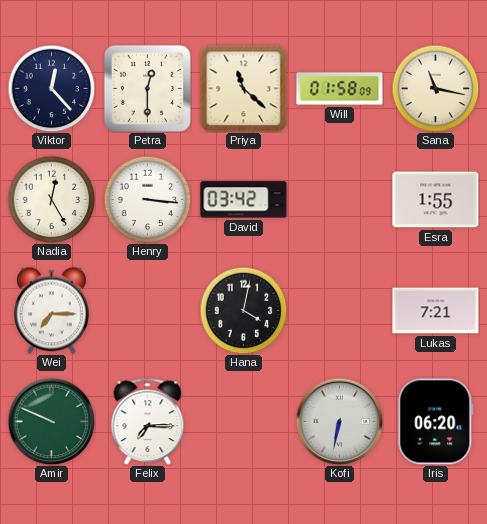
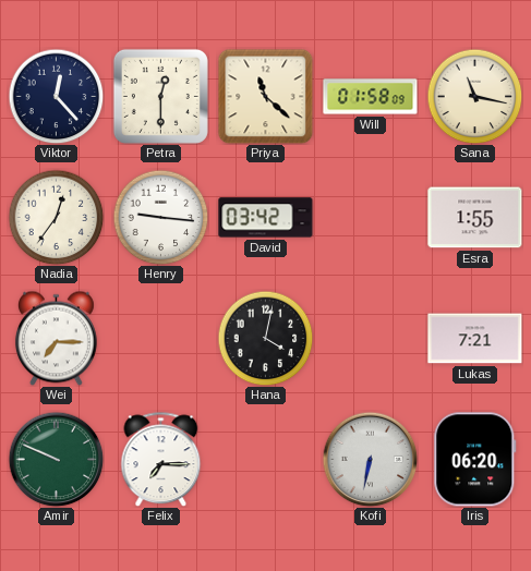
Nadia: 12:25 -> 12:36 (56, 217)
Henry: 3:16 -> 9:16 (160, 217)
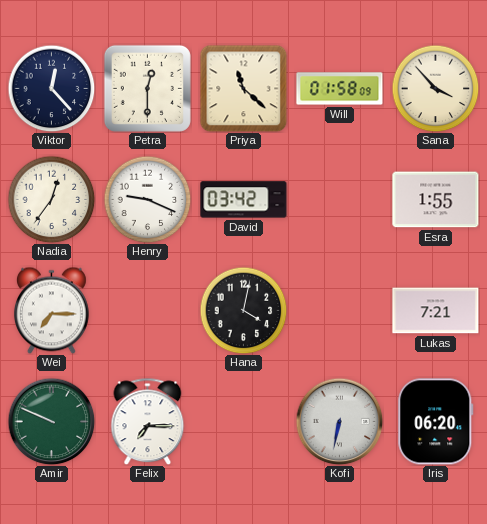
Sana: 11:17 -> 3:53 (435, 88)
Henry: 9:16 -> 9:19 (147, 199)
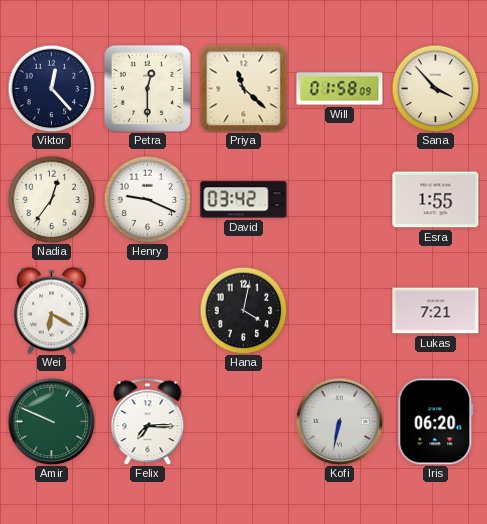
Wei: 7:15 -> 6:20 (51, 310)
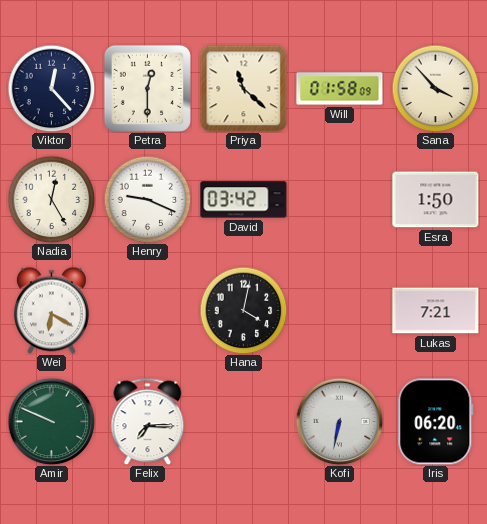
Nadia: 12:36 -> 12:25 (51, 199)
Esra: 1:55 -> 1:50 (436, 200)
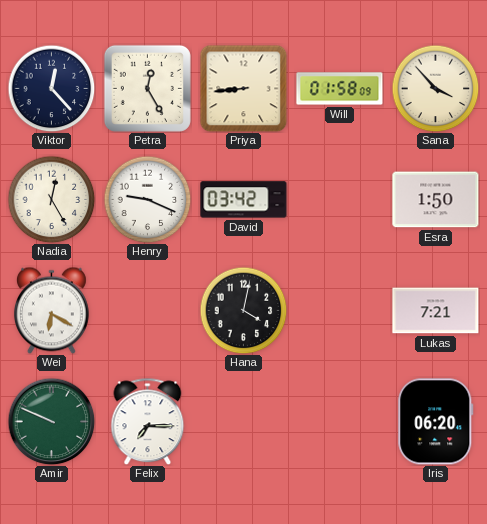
Petra: 12:30 -> 12:25 (147, 88)
Priya: 11:22 -> 8:44 (243, 88)
Kofi: 6:32 -> none (339, 421)
